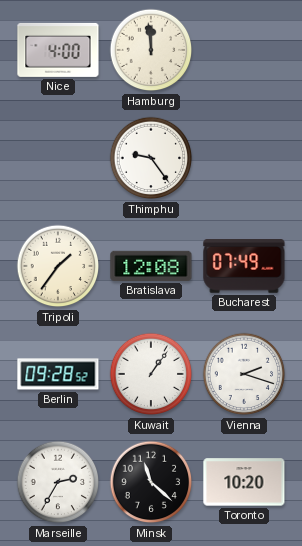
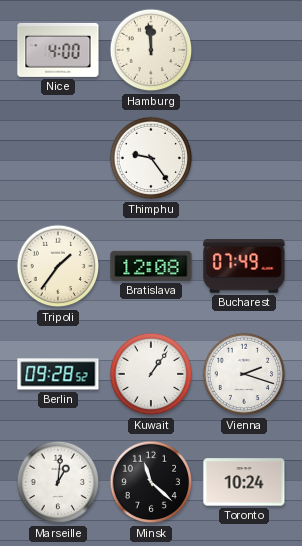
Marseille: 2:35 -> 1:01 (58, 482)
Toronto: 10:20 -> 10:24 (244, 482)
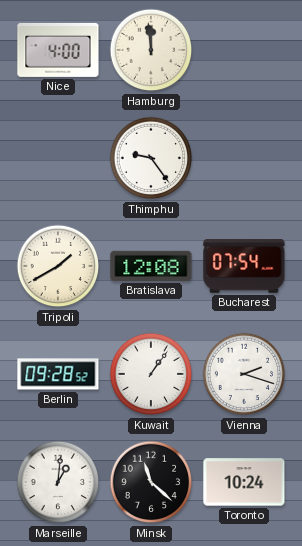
Tripoli: 1:36 -> 1:40 (58, 266)
Bucharest: 07:49 -> 07:54 (244, 266)
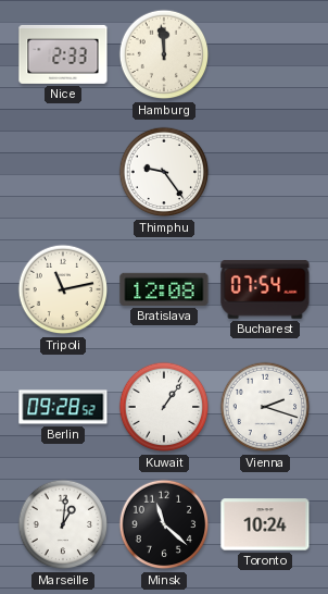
Nice: 4:00 -> 2:33 (63, 54)
Tripoli: 1:40 -> 11:13 (63, 289)
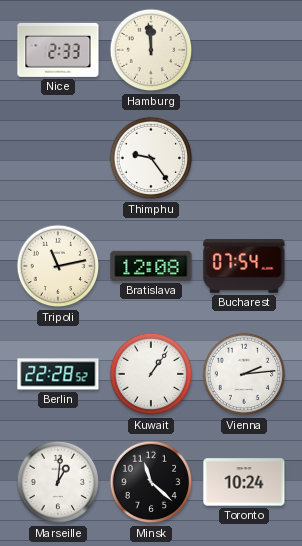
Berlin: 09:28 -> 22:28 (58, 374)
Vienna: 2:18 -> 2:14 (244, 374)
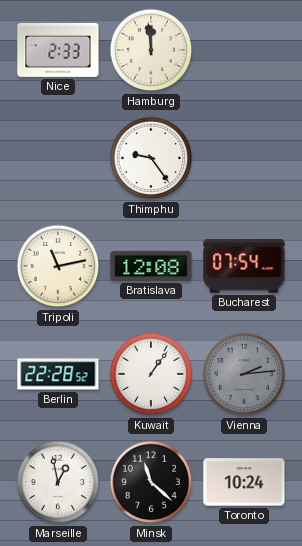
Vienna dial: white -> grey (244, 374)
Marseille: 1:01 -> 12:58 (58, 482)
